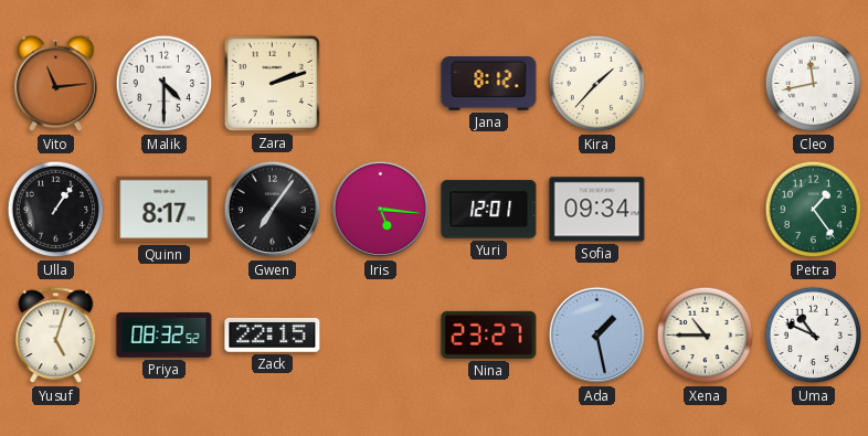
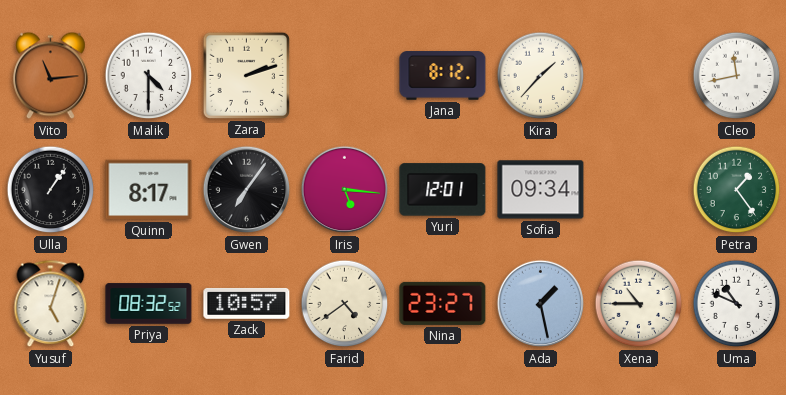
Zack: 22:15 -> 10:57 (247, 303)
Farid: none -> 4:39 (345, 304)
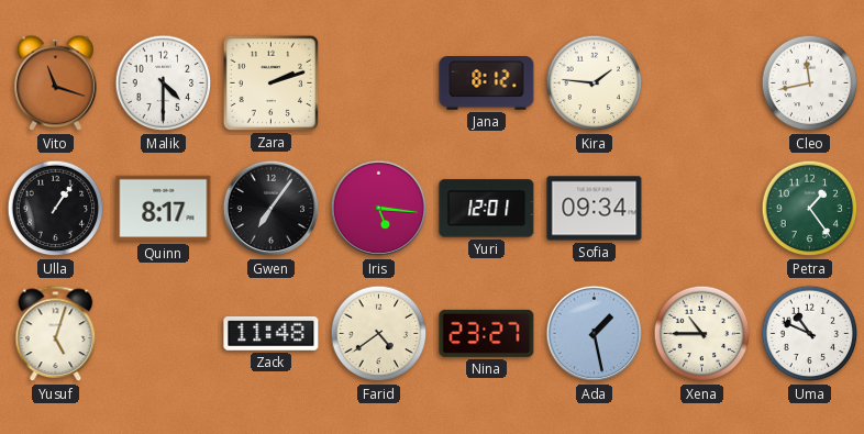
Vito: 11:14 -> 11:18 (56, 84)
Kira: 1:37 -> 1:46 (595, 84)
Priya: 08:32 -> none (149, 304)
Zack: 10:57 -> 11:48 (272, 333)
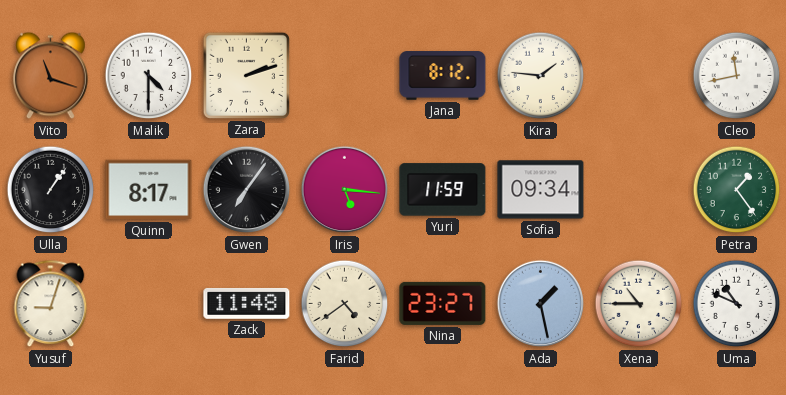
Yuri: 12:01 -> 11:59 (443, 190)
Yusuf: 5:03 -> 9:03 (51, 304)
